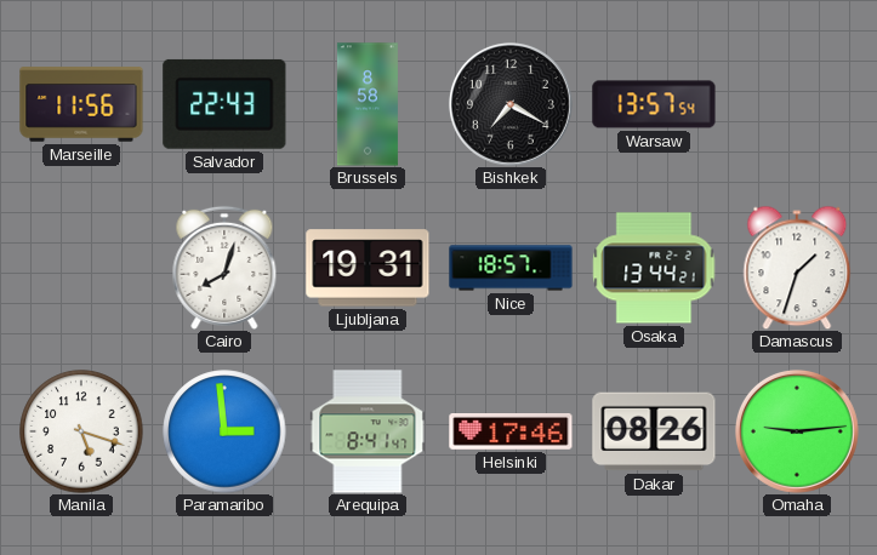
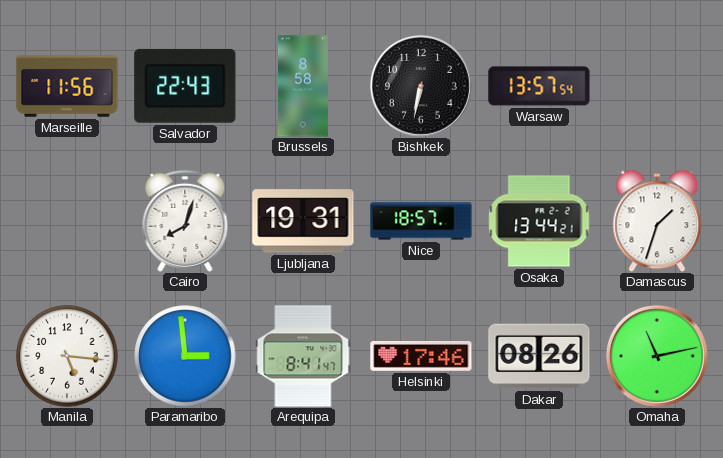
Bishkek: 7:20 -> 6:32 (421, 86)
Manila: 5:18 -> 5:16 (67, 356)
Omaha: 9:14 -> 11:13 (657, 356)
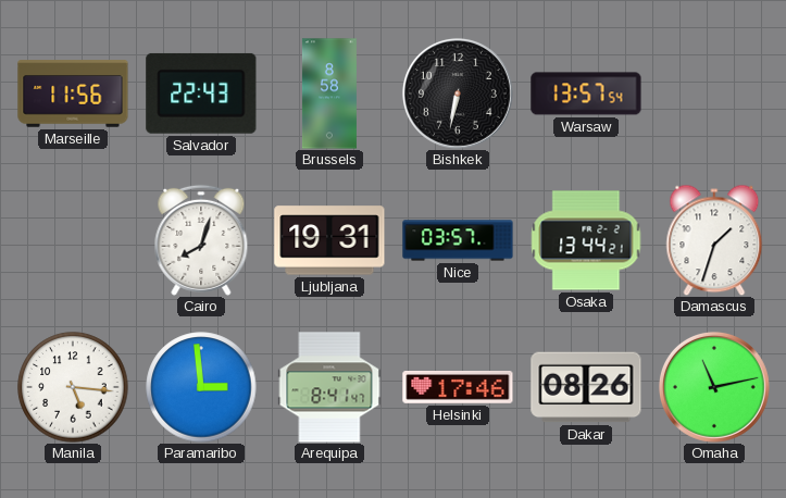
Nice: 18:57 -> 03:57 (458, 240)
